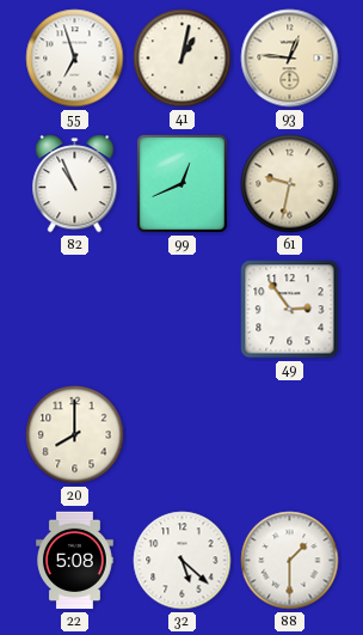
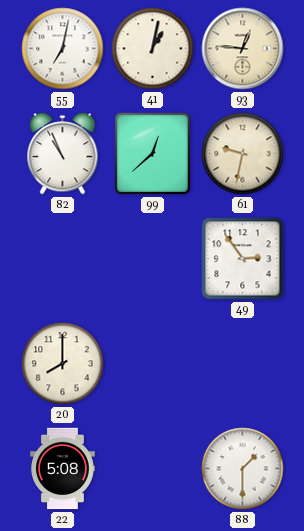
55: 6:57 -> 7:02 (63, 49)
99: 12:41 -> 12:38 (152, 153)
32: 5:22 -> none (183, 561)
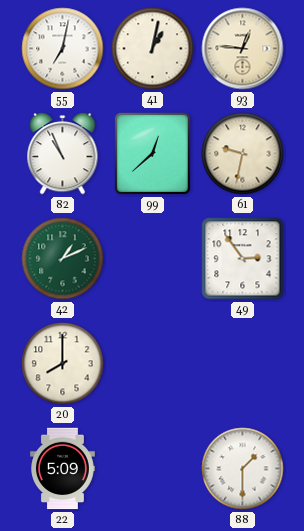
42: none -> 1:11 (63, 259)
22: 5:08 -> 5:09 (63, 469)
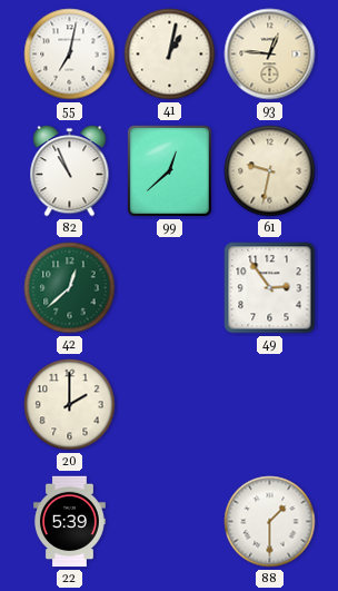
42: 1:11 -> 12:38 (70, 288)
20: 8:00 -> 2:00 (70, 405)
22: 5:09 -> 5:39 (70, 522)
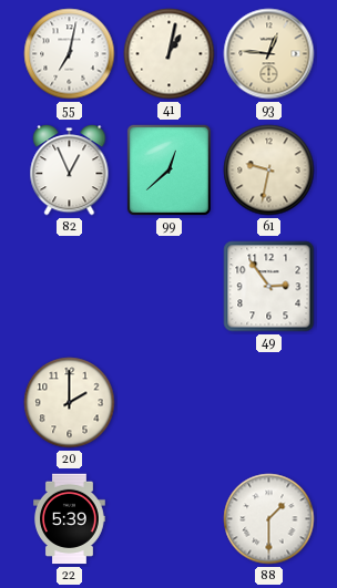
82: 10:56 -> 12:56 (70, 171)
42: 12:38 -> none (70, 288)
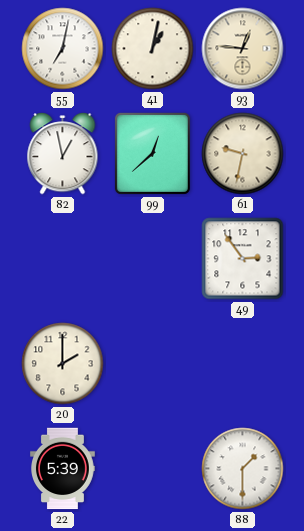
82: 12:56 -> 12:58 (63, 154)
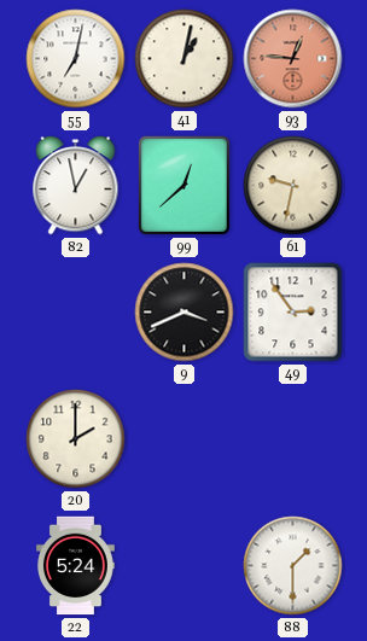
93 dial: cream -> salmon (293, 59)
9: none -> 3:41 (185, 313)
22: 5:39 -> 5:24 (76, 566)
